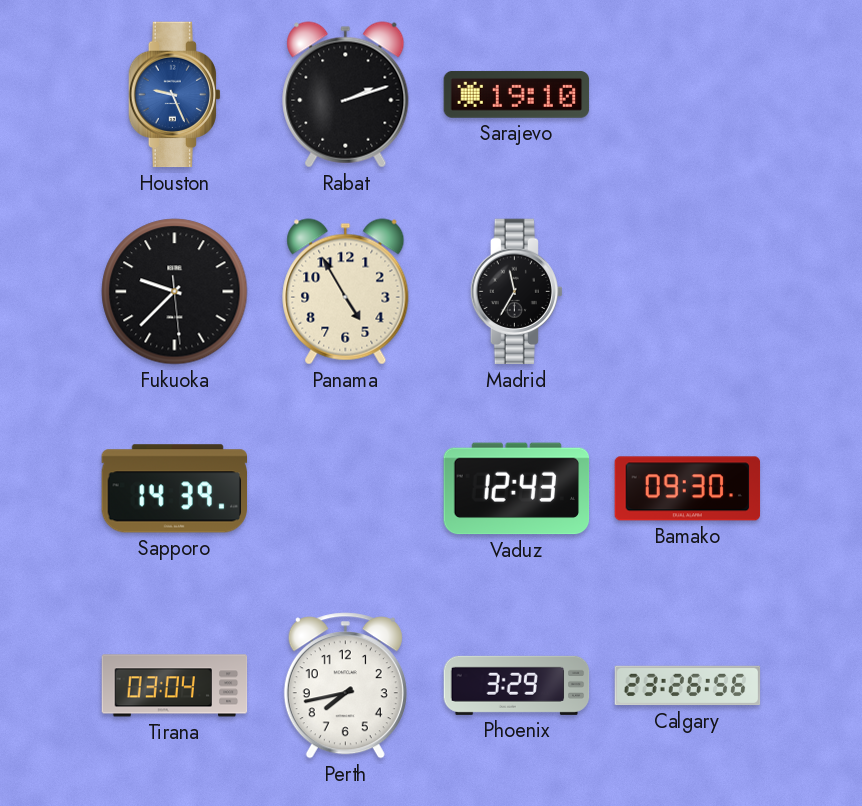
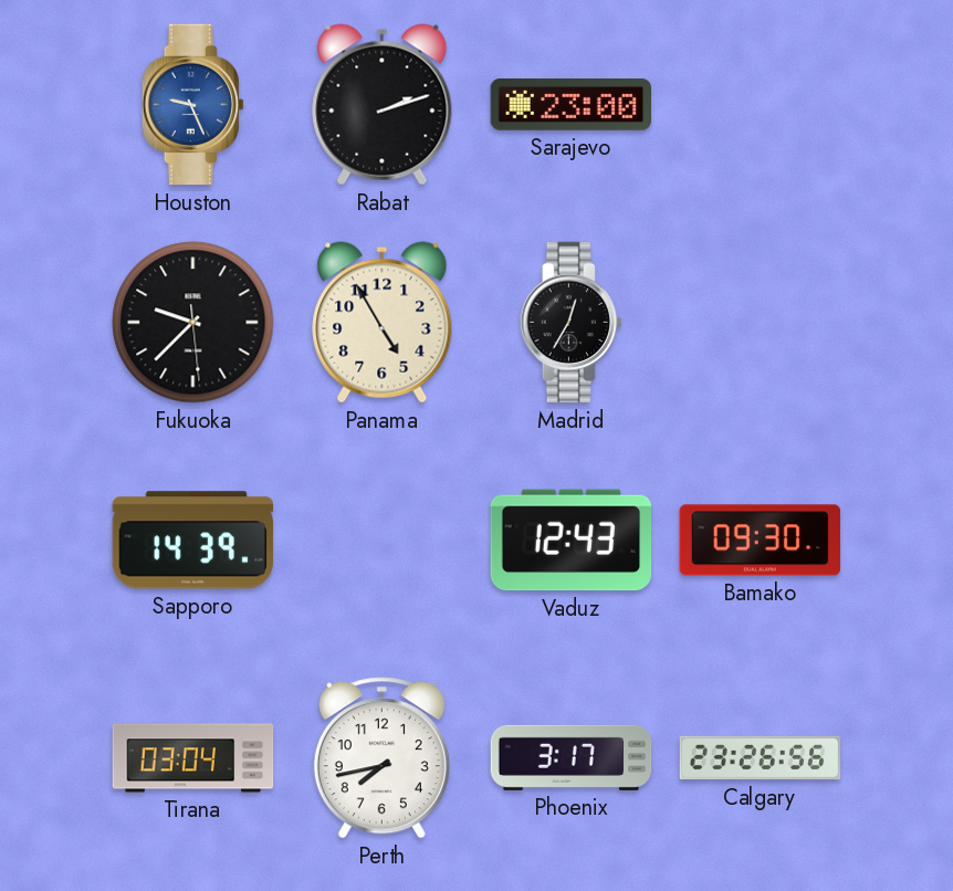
Sarajevo: 19:10 -> 23:00 (572, 104)
Madrid: 11:35 -> 12:35 (570, 323)
Phoenix: 3:29 -> 3:17 (572, 757)
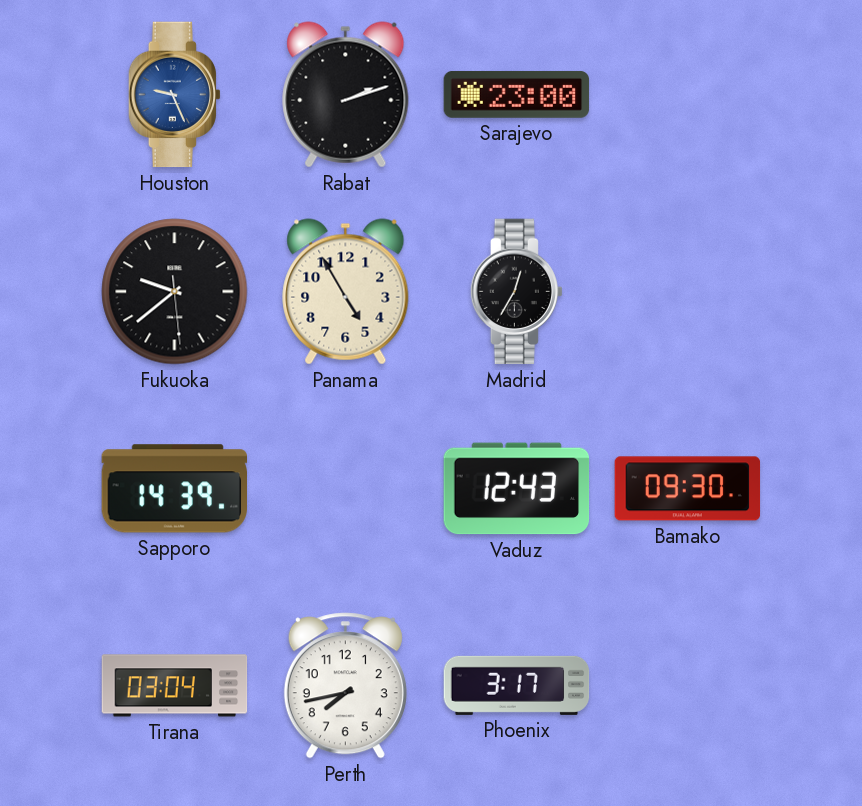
Fukuoka: 9:37 -> 9:38 (175, 292)
Calgary: 23:26 -> none (761, 758)
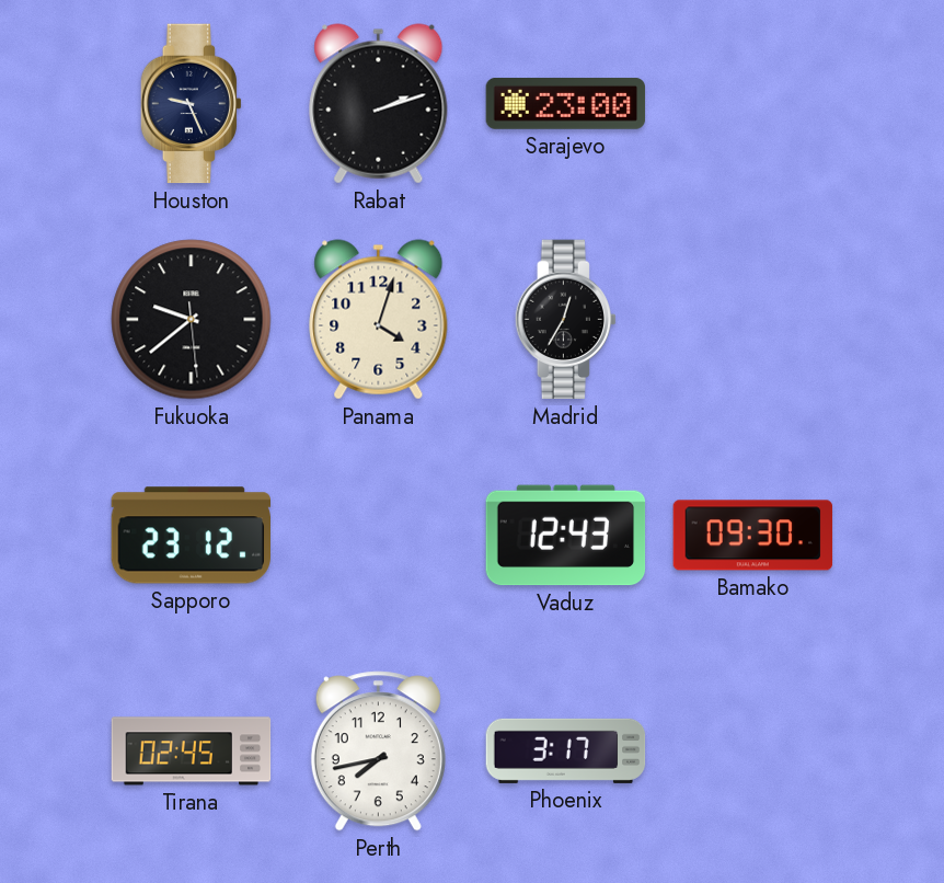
Houston dial: blue -> navy (191, 104)
Panama: 4:55 -> 4:03 (379, 320)
Sapporo: 14:39 -> 23:12 (191, 536)
Tirana: 03:04 -> 02:45 (192, 752)
